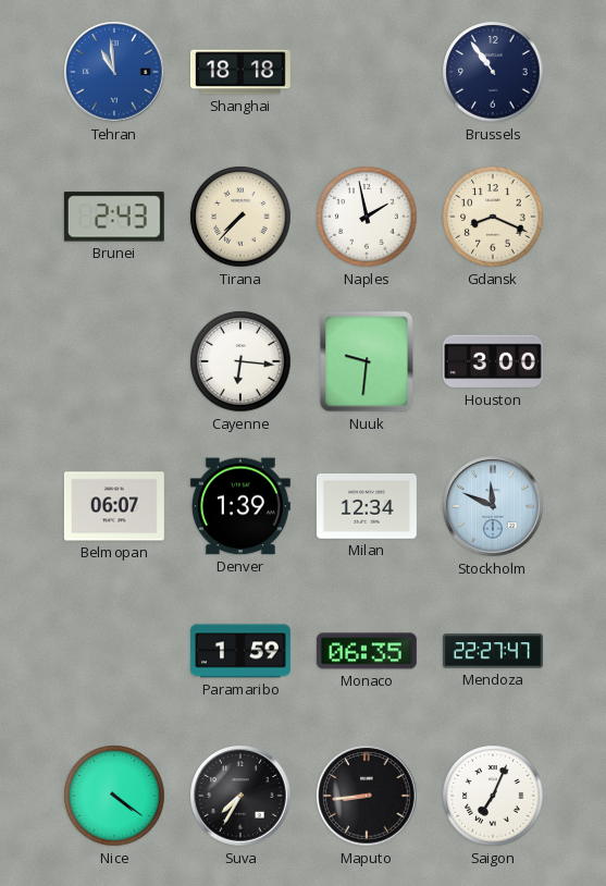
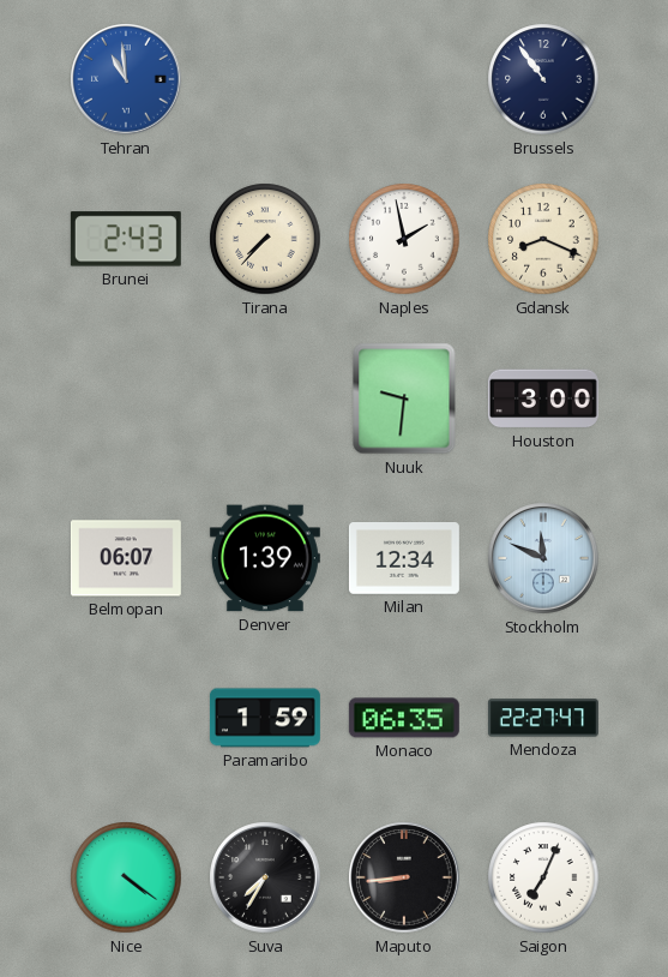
Shanghai: 18:18 -> none (240, 72)
Cayenne: 6:16 -> none (240, 361)
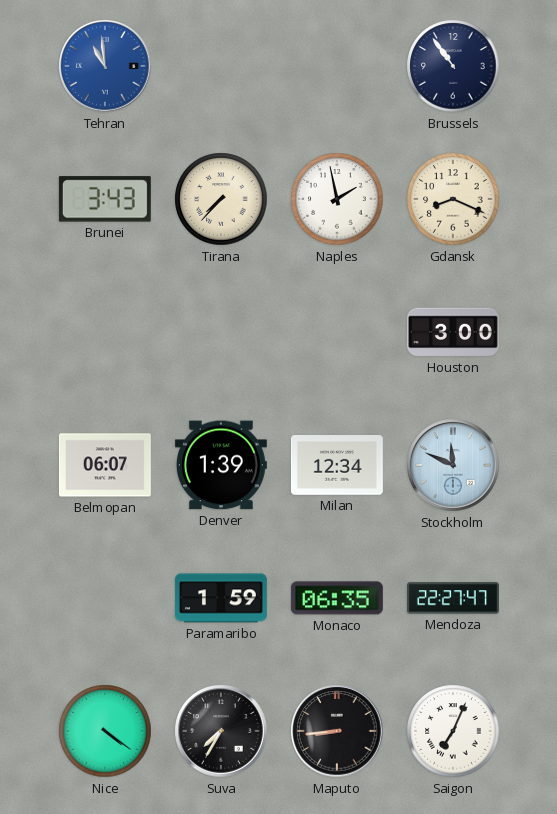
Brunei: 2:43 -> 3:43 (105, 199)
Nuuk: 9:31 -> none (404, 398)
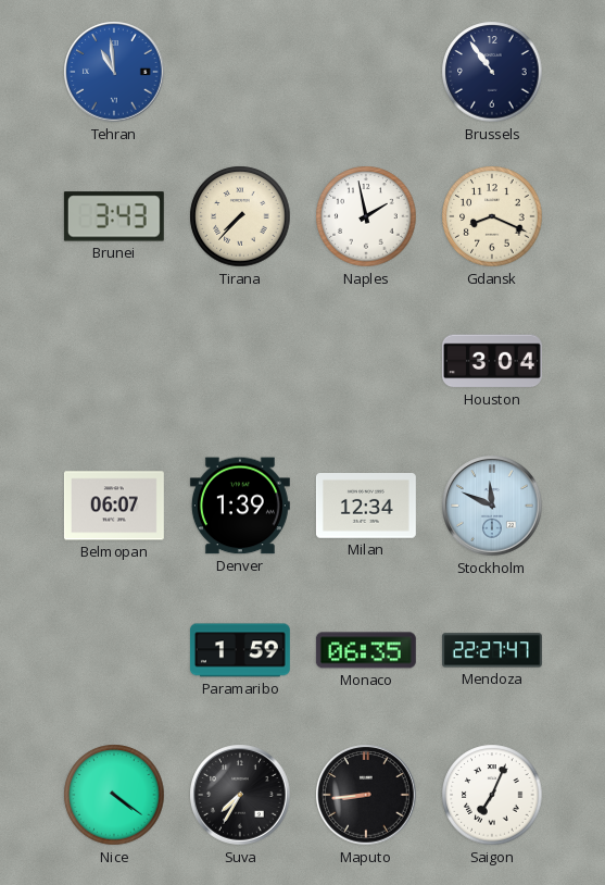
Houston: 3:00 -> 3:04 (492, 361)
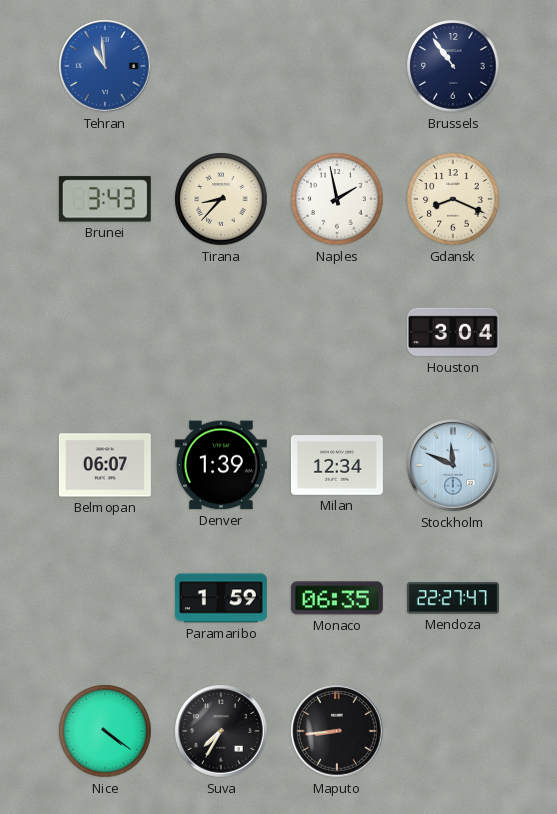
Tirana: 7:37 -> 8:37 (221, 199)
Saigon: 7:04 -> none (492, 795)
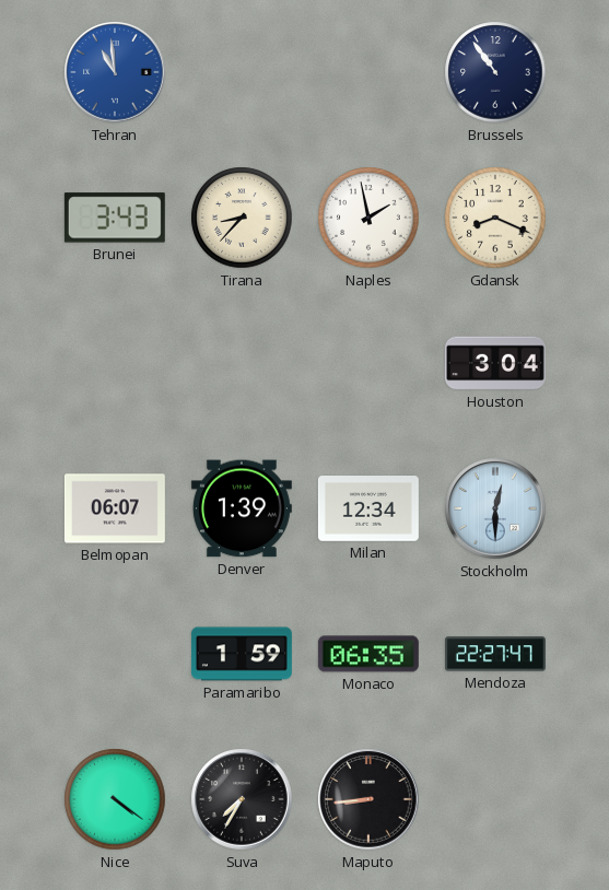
Stockholm: 11:49 -> 12:30 (495, 508)
